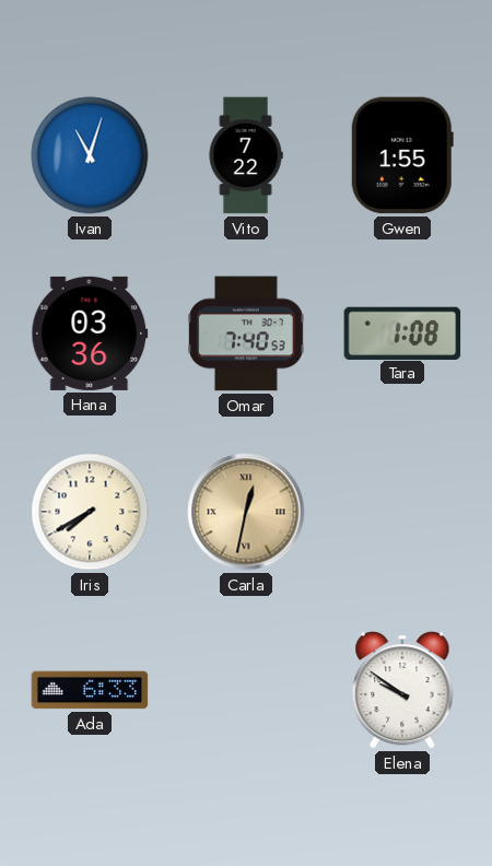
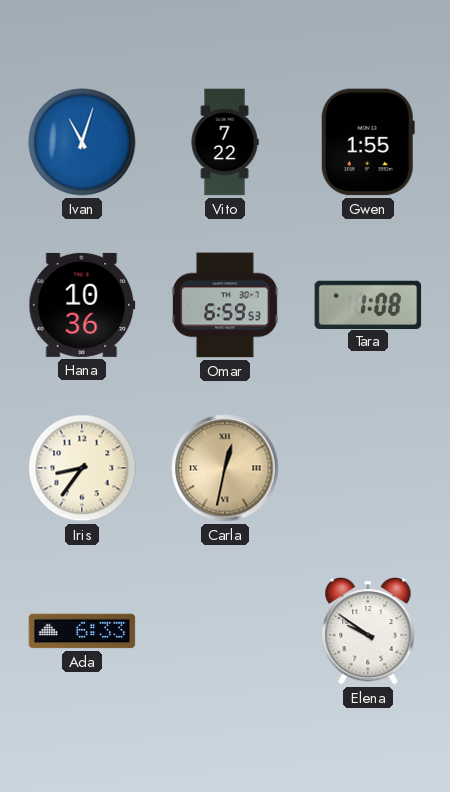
Hana: 03:36 -> 10:36 (82, 305)
Omar: 7:40 -> 6:59 (225, 305)
Iris: 7:40 -> 8:36 (82, 468)
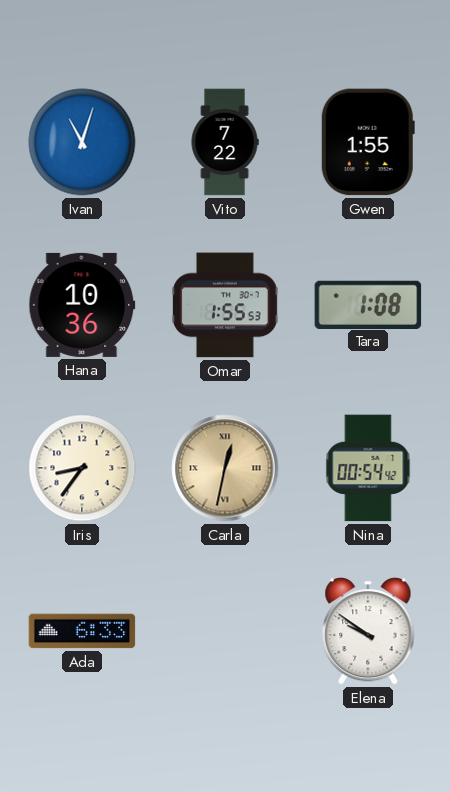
Omar: 6:59 -> 1:55 (225, 305)
Nina: none -> 00:54 (368, 468)
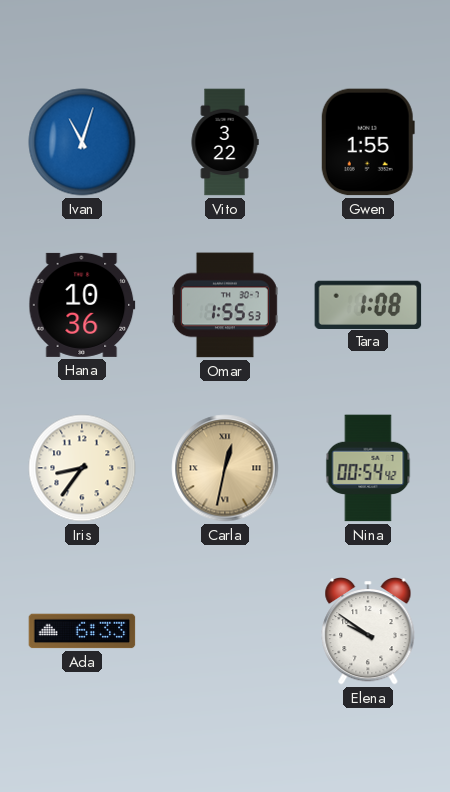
Vito: 7:22 -> 3:22 (225, 142)
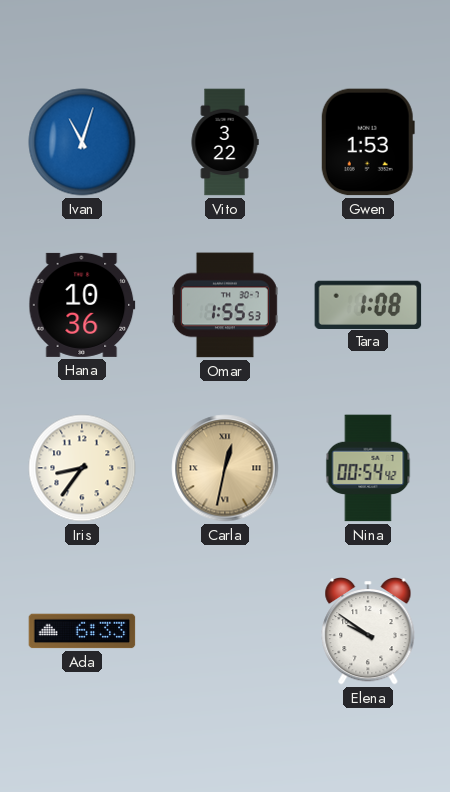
Gwen: 1:55 -> 1:53 (368, 142)
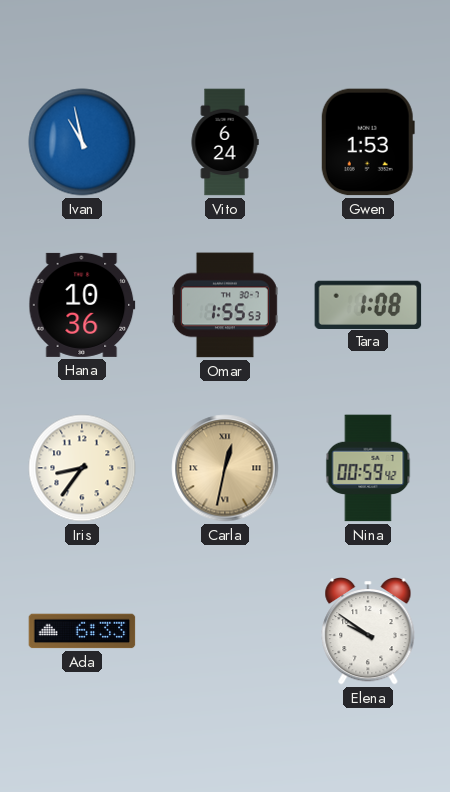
Ivan: 11:03 -> 10:58 (82, 142)
Vito: 3:22 -> 6:24 (225, 142)
Nina: 00:54 -> 00:59 (368, 468)
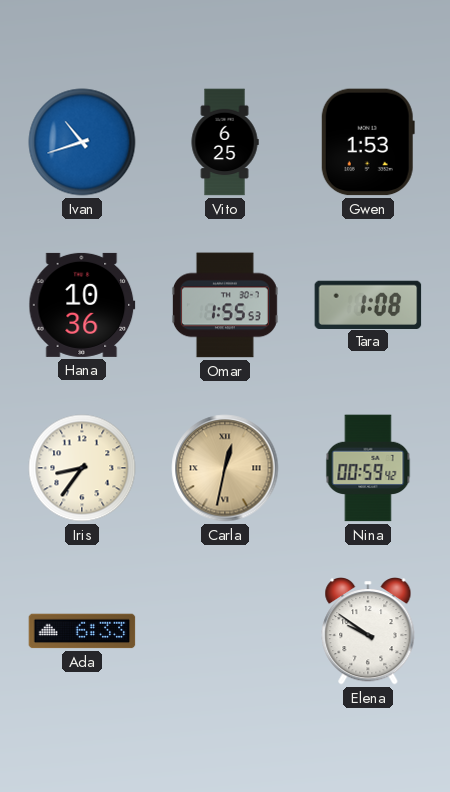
Ivan: 10:58 -> 10:42 (82, 142)
Vito: 6:24 -> 6:25 (225, 142)
